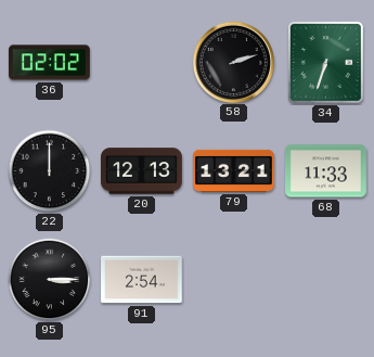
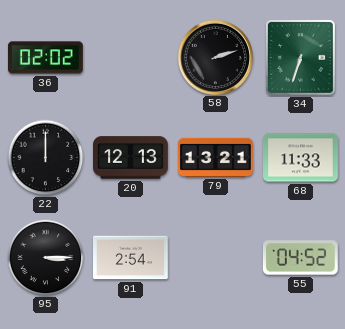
55: none -> 04:52 (300, 258)
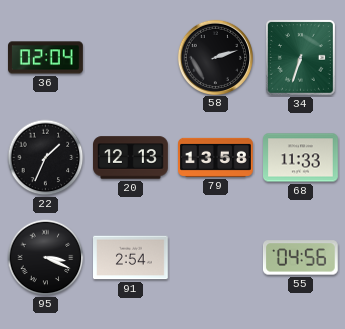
36: 02:02 -> 02:04 (46, 58)
22: 12:00 -> 1:34 (46, 158)
79: 13:21 -> 13:58 (216, 157)
95: 3:15 -> 3:19 (46, 258)
55: 04:52 -> 04:56 (300, 258)
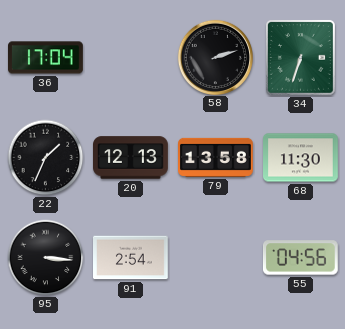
36: 02:04 -> 17:04 (46, 58)
68: 11:33 -> 11:30 (301, 158)
95: 3:19 -> 3:16 (46, 258)
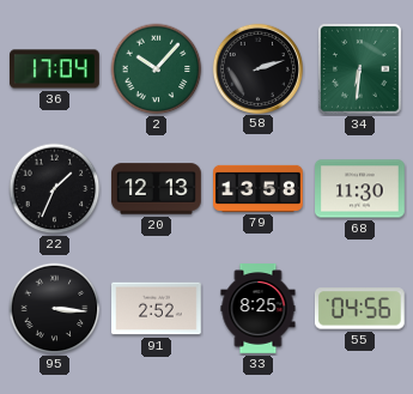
2: none -> 10:07 (157, 69)
34: 6:33 -> 6:31 (359, 68)
91: 2:54 -> 2:52 (157, 309)
33: none -> 8:25 (259, 309)
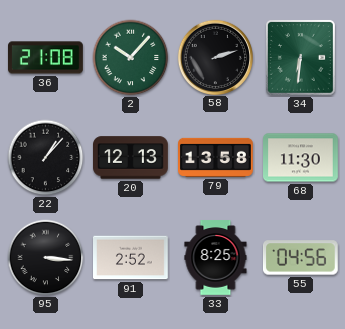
36: 17:04 -> 21:08 (46, 58)
22: 1:34 -> 1:07 (46, 158)
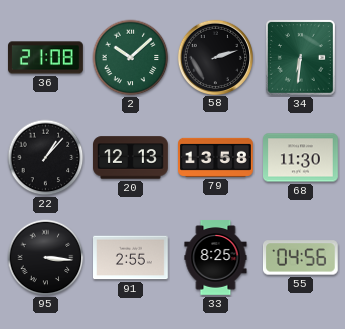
2: 10:07 -> 10:08 (131, 58)
91: 2:52 -> 2:55 (131, 258)
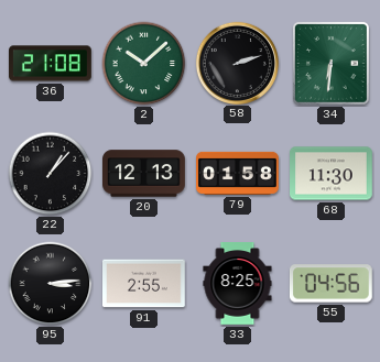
79: 13:58 -> 01:58 (238, 173)
95: 3:16 -> 3:14 (51, 284)
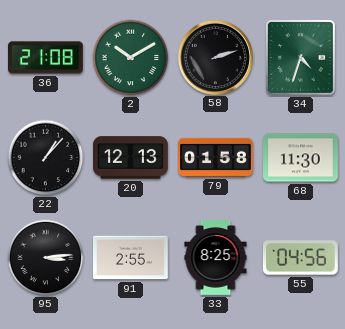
2: 10:08 -> 10:10 (131, 58)
34: 6:31 -> 4:33 (300, 57)
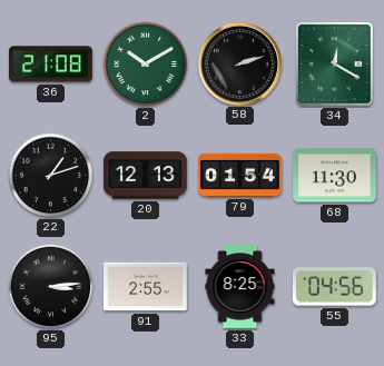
34: 4:33 -> 12:20 (334, 63)
22: 1:07 -> 1:12 (51, 176)
79: 01:58 -> 01:54 (240, 175)
